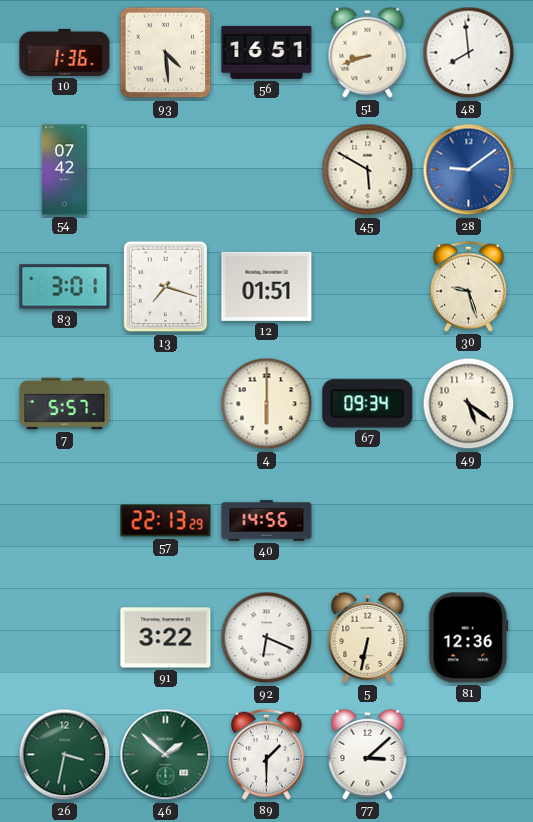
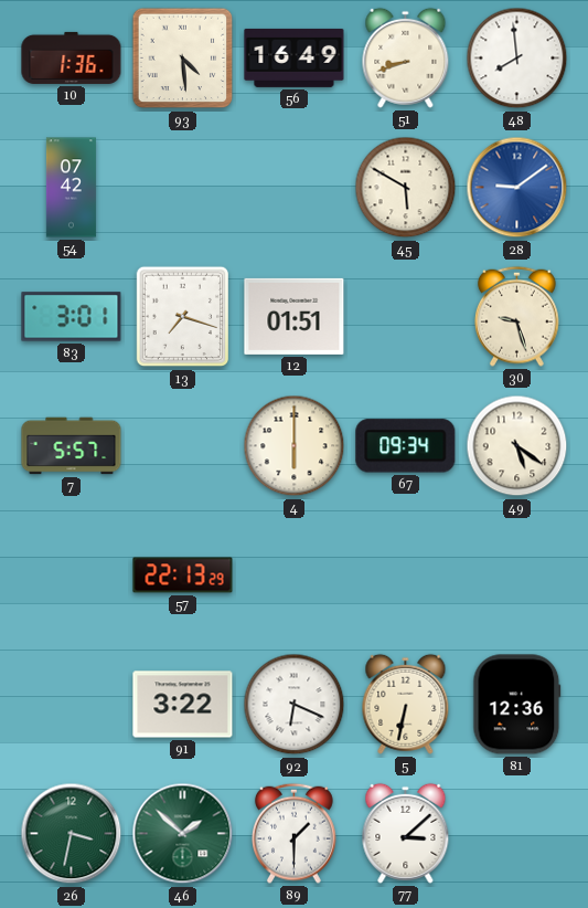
56: 16:51 -> 16:49 (295, 57)
40: 14:56 -> none (267, 521)
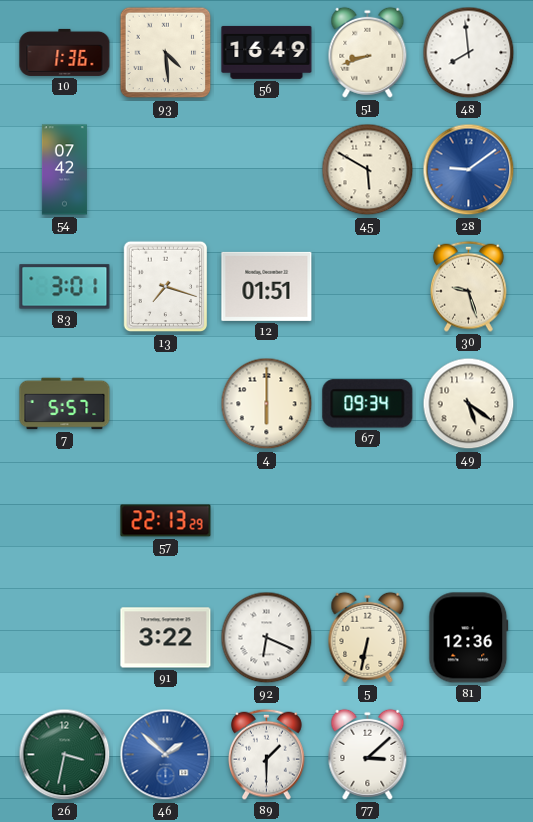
46 dial: green -> blue (166, 755)
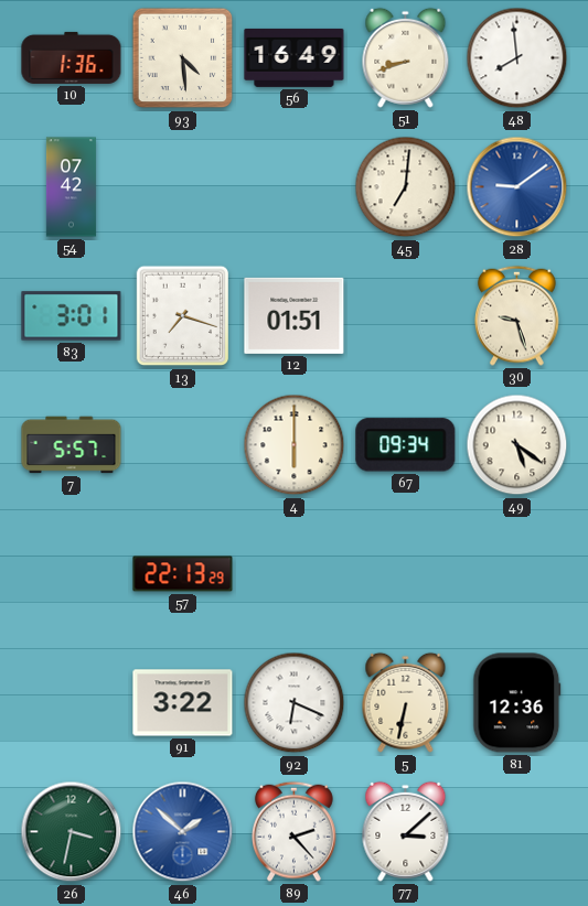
45: 5:50 -> 7:01 (406, 187)
89: 1:30 -> 2:23 (295, 831)
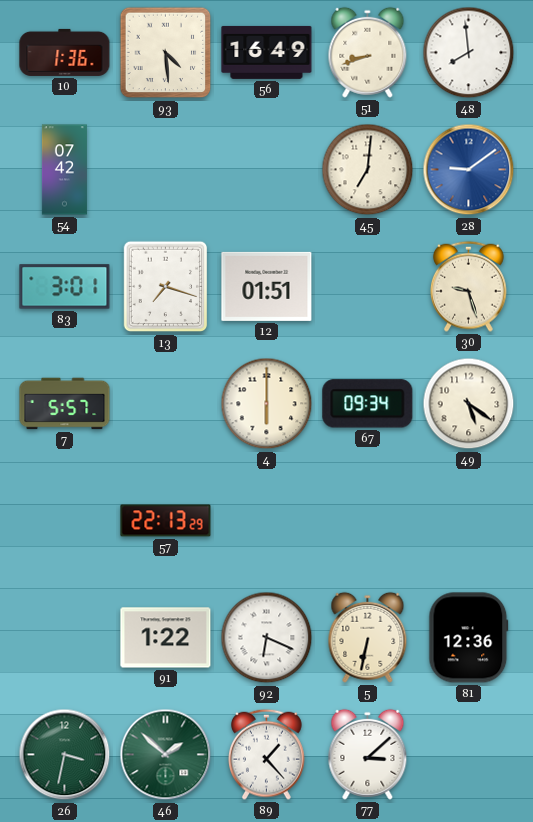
91: 3:22 -> 1:22 (166, 638)
46 dial: blue -> green (166, 755)
89: 2:23 -> 1:23 (267, 754)
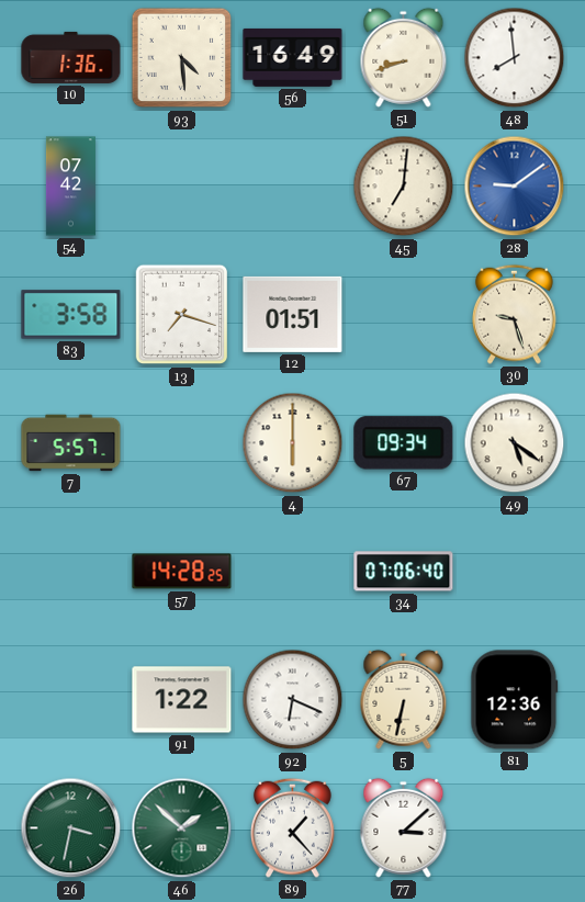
83: 3:01 -> 3:58 (71, 315)
57: 22:13 -> 14:28 (182, 572)
34: none -> 07:06 (404, 572)
